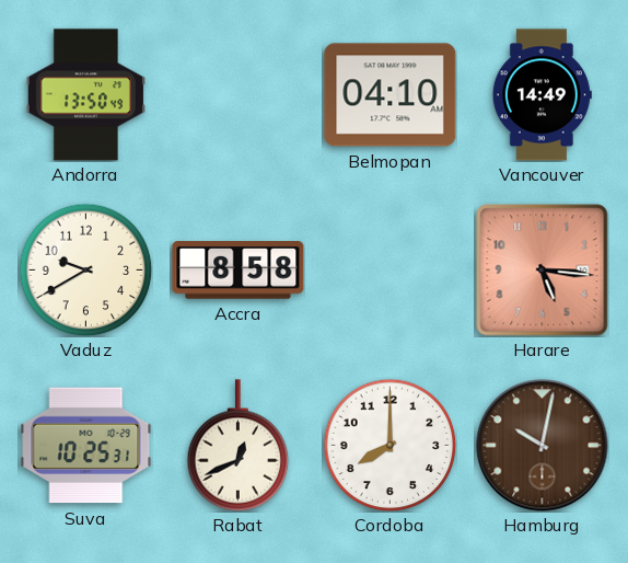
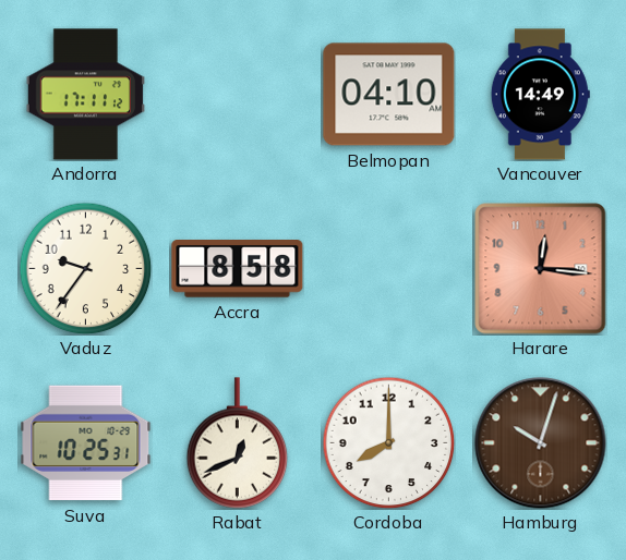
Andorra: 13:50 -> 17:11 (85, 95)
Vaduz: 9:40 -> 9:36 (85, 268)
Harare: 5:16 -> 12:16 (541, 269)
Hamburg: 10:02 -> 10:03 (541, 443)
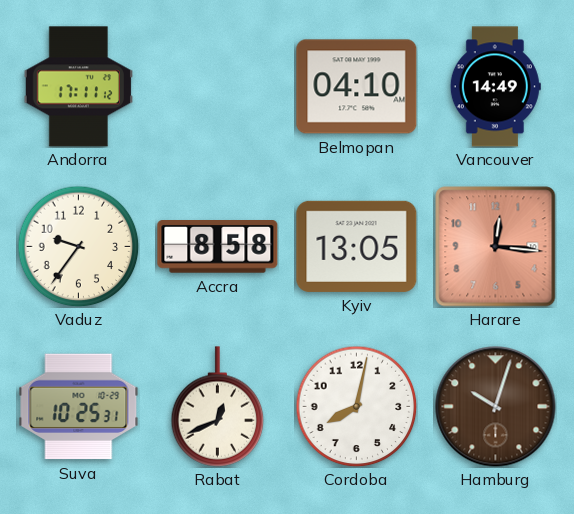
Kyiv: none -> 13:05 (357, 246)
Cordoba: 8:00 -> 8:02 (356, 406)
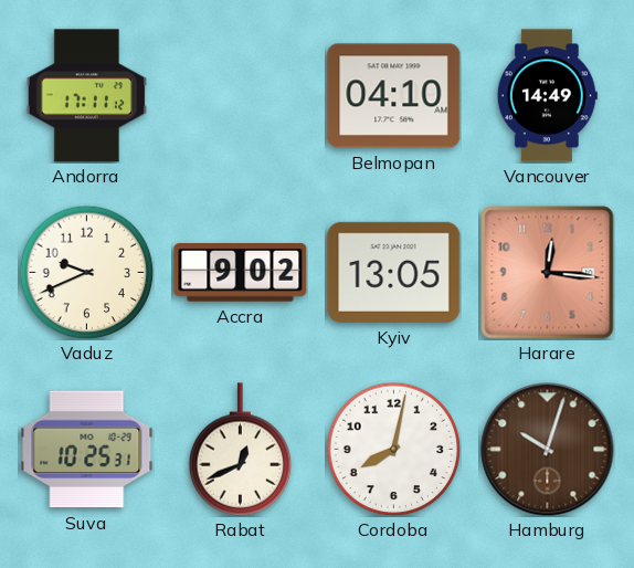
Vaduz: 9:36 -> 9:41 (86, 272)
Accra: 8:58 -> 9:02 (241, 273)
